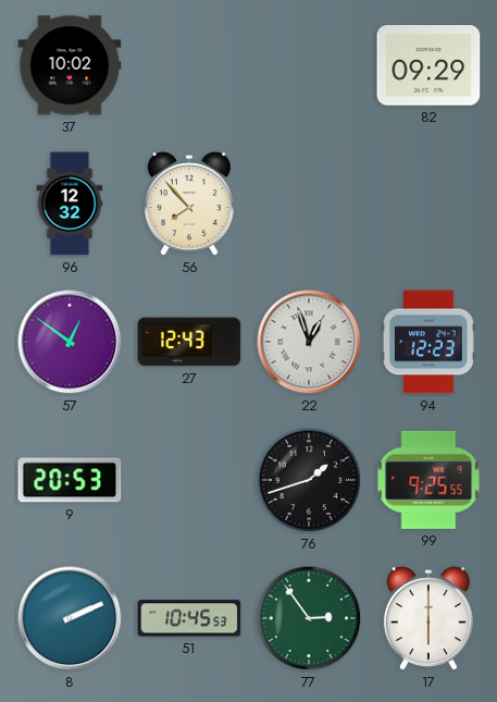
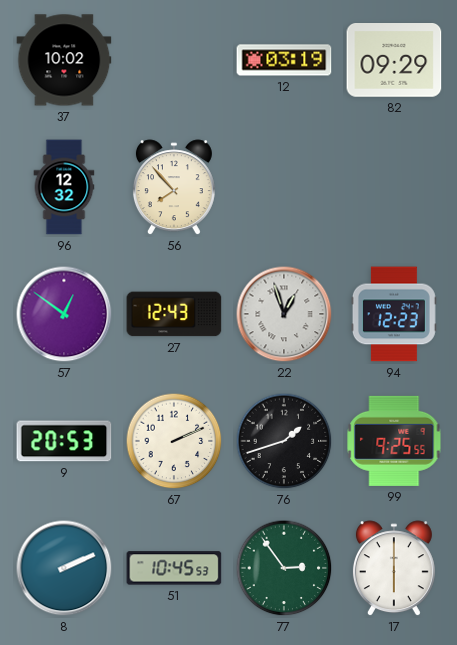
12: none -> 03:19 (284, 60)
67: none -> 2:11 (174, 441)
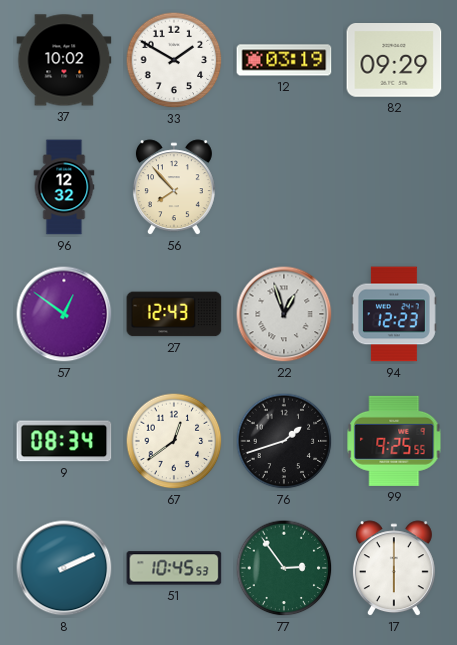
33: none -> 1:50 (174, 60)
9: 20:53 -> 08:34 (64, 441)
67: 2:11 -> 12:39 (174, 441)
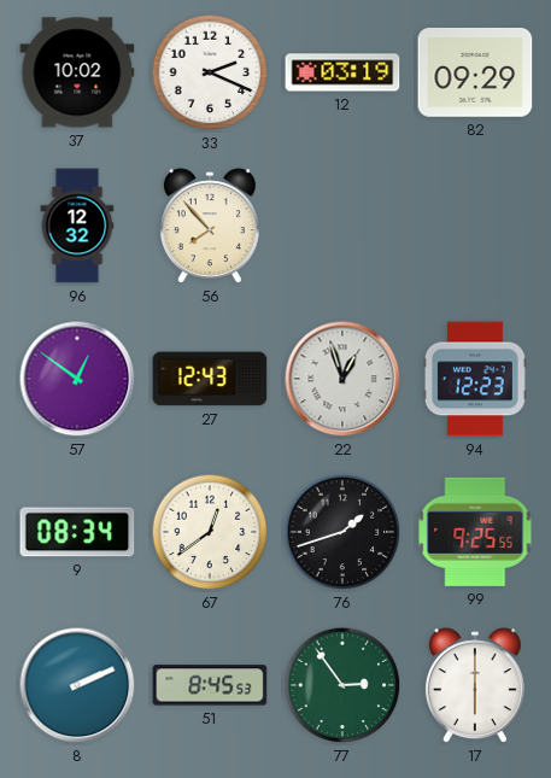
33: 1:50 -> 2:19 (210, 72)
51: 10:45 -> 8:45 (210, 685)
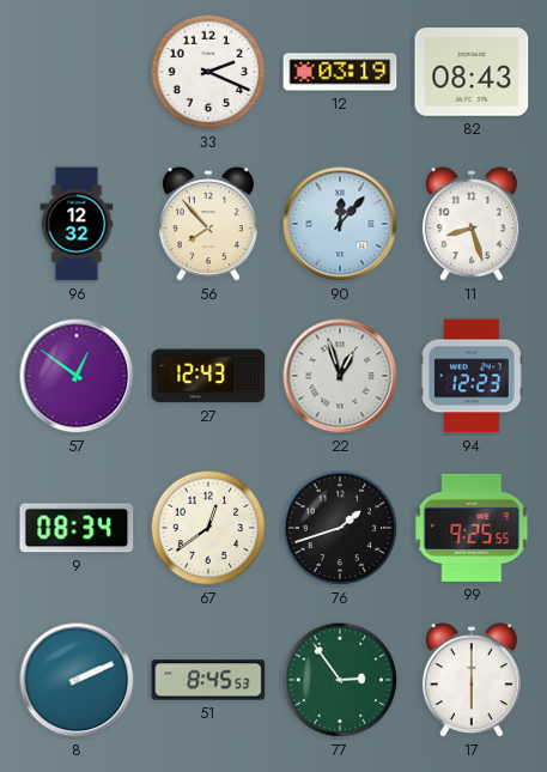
37: 10:02 -> none (77, 72)
82: 09:29 -> 08:43 (472, 73)
90: none -> 12:07 (340, 224)
11: none -> 8:27 (472, 225)
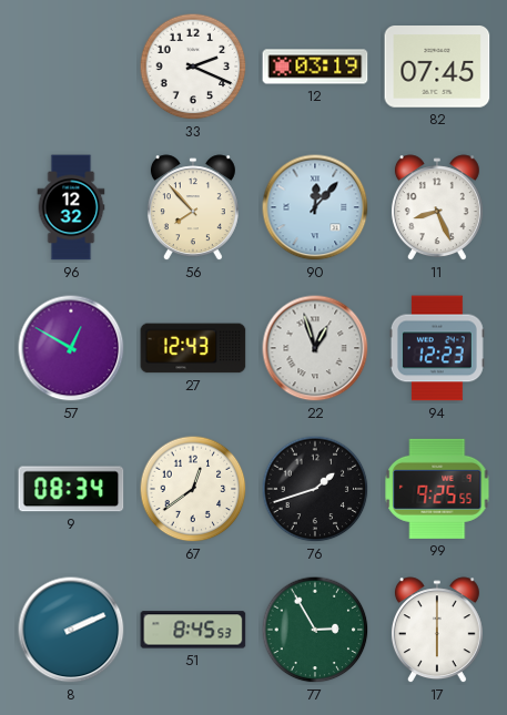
82: 08:43 -> 07:45 (437, 68)
11: 8:27 -> 8:26 (437, 208)
57: 12:51 -> 12:50 (71, 348)
77: 2:54 -> 2:55 (315, 630)
